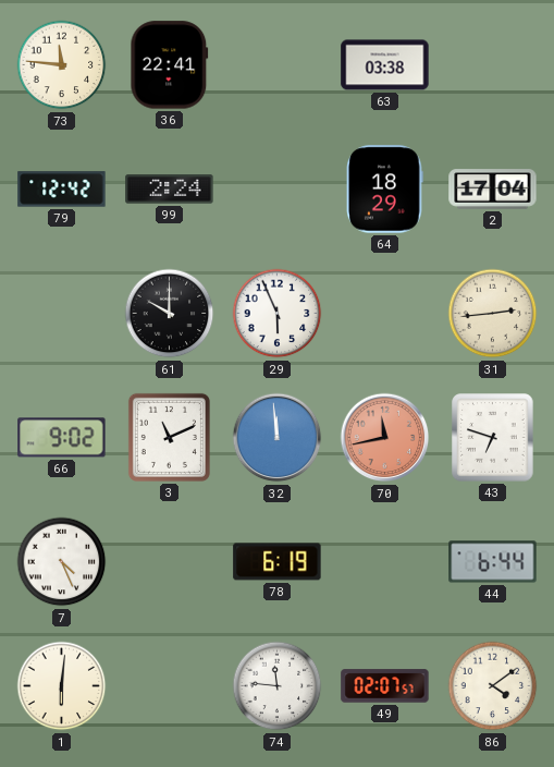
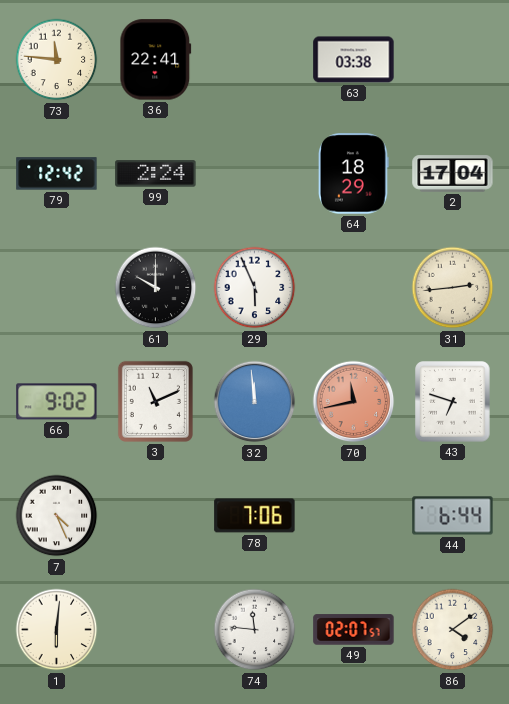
78: 6:19 -> 7:06 (255, 516)
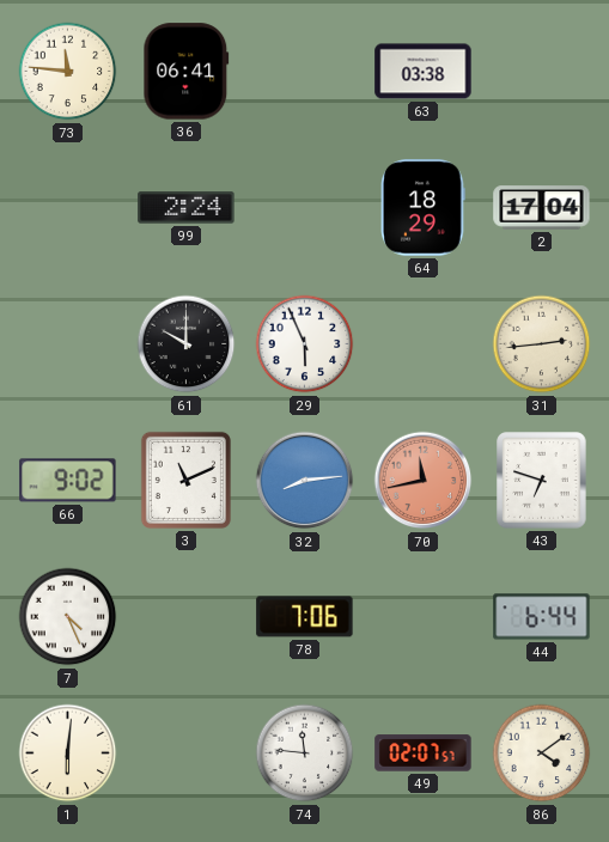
36: 22:41 -> 06:41 (187, 72)
79: 12:42 -> none (57, 174)
32: 11:59 -> 8:14 (305, 481)
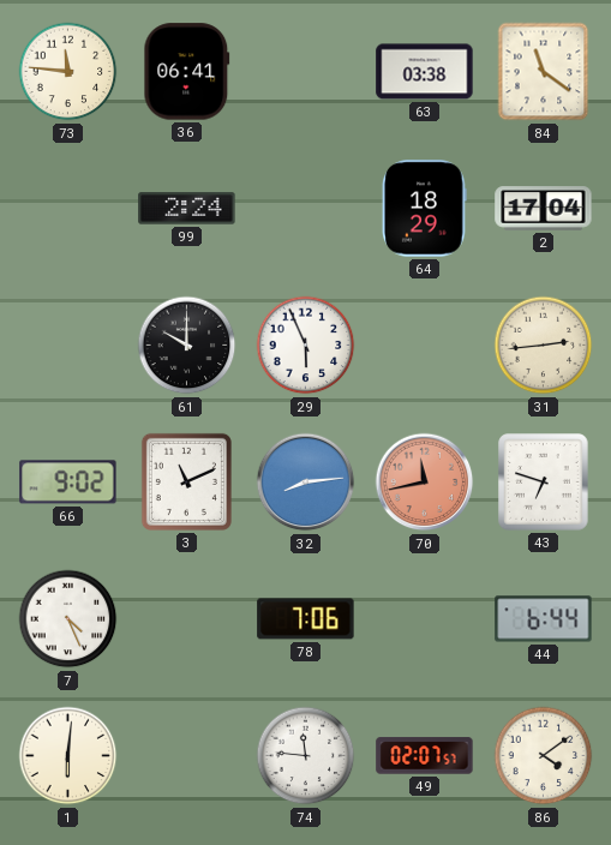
84: none -> 11:21 (544, 72)
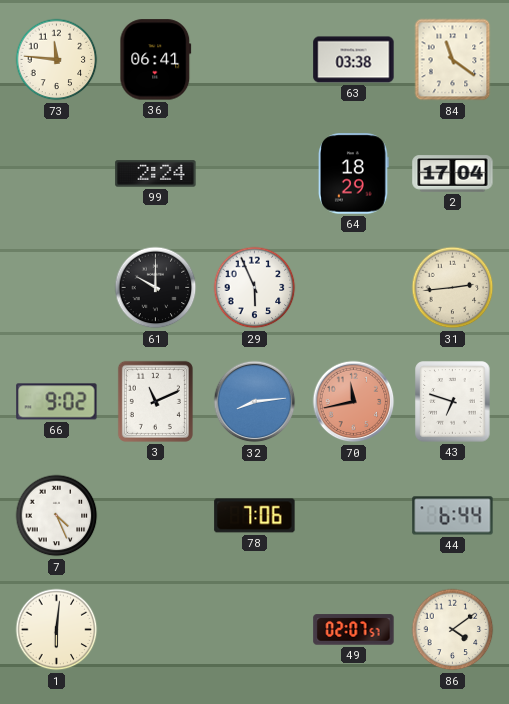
74: 11:46 -> none (306, 756)
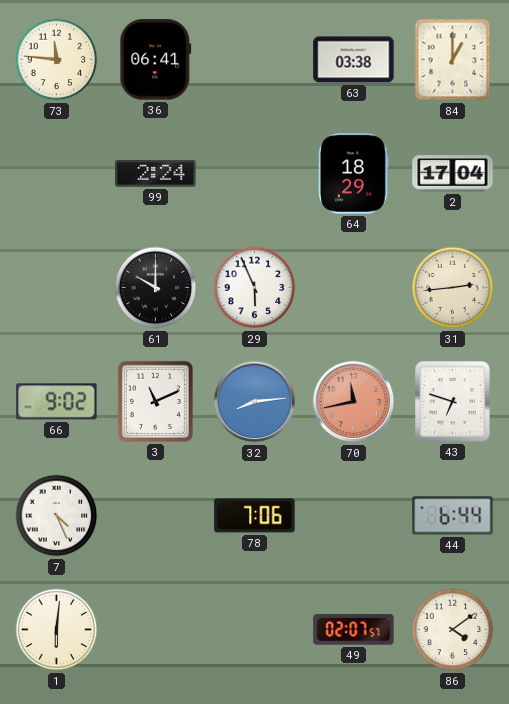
84: 11:21 -> 1:00 (453, 60)
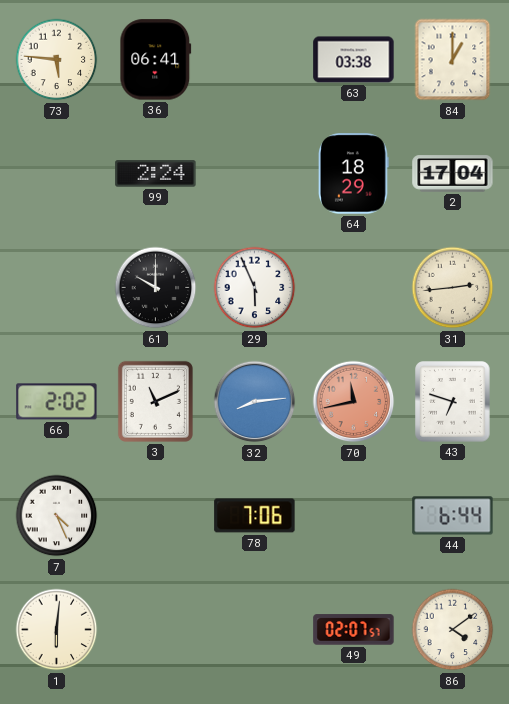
73: 11:46 -> 5:46 (57, 60)
66: 9:02 -> 2:02 (57, 402)
